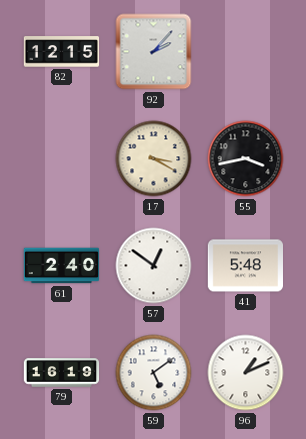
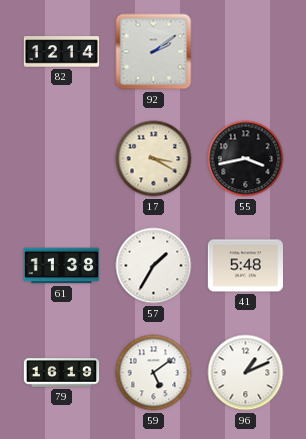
82: 12:15 -> 12:14 (62, 52)
92: 2:07 -> 2:09 (154, 52)
61: 2:40 -> 11:38 (62, 266)
57: 12:51 -> 1:35 (154, 266)
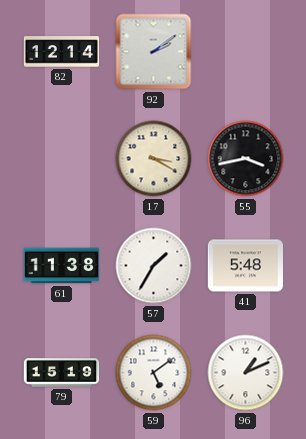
79: 16:19 -> 15:19 (62, 373)
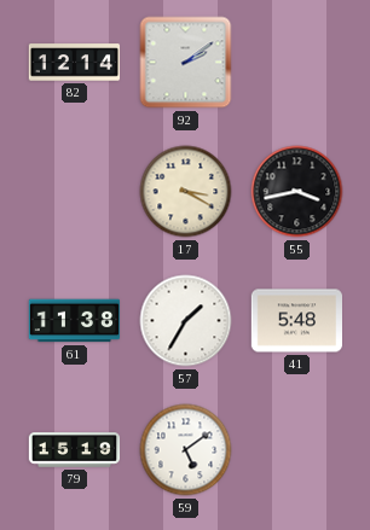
96: 1:11 -> none (246, 373)
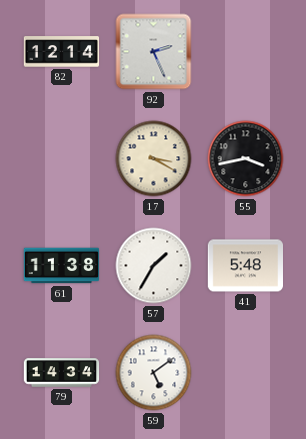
92: 2:09 -> 2:26 (154, 52)
79: 15:19 -> 14:34 (62, 373)
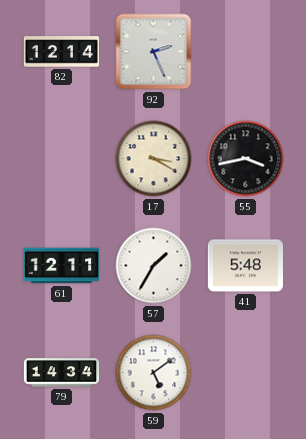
61: 11:38 -> 12:11 (62, 266)
